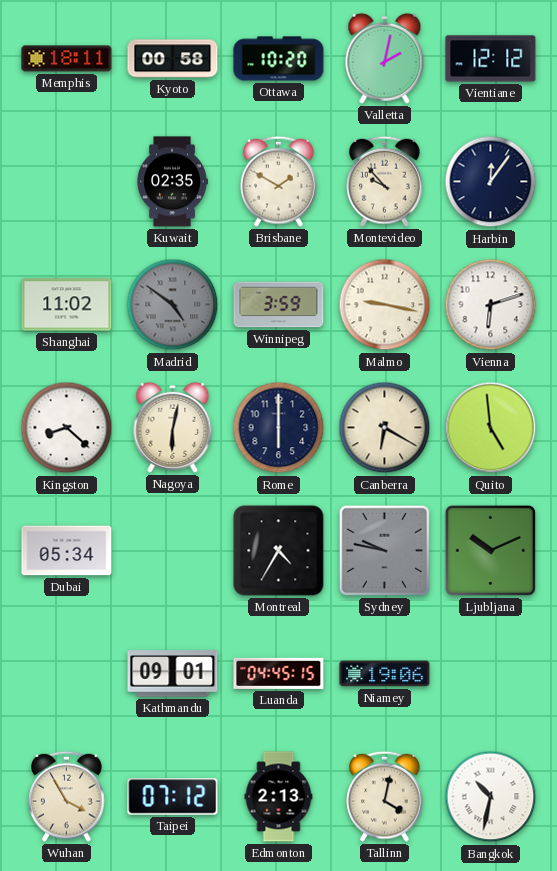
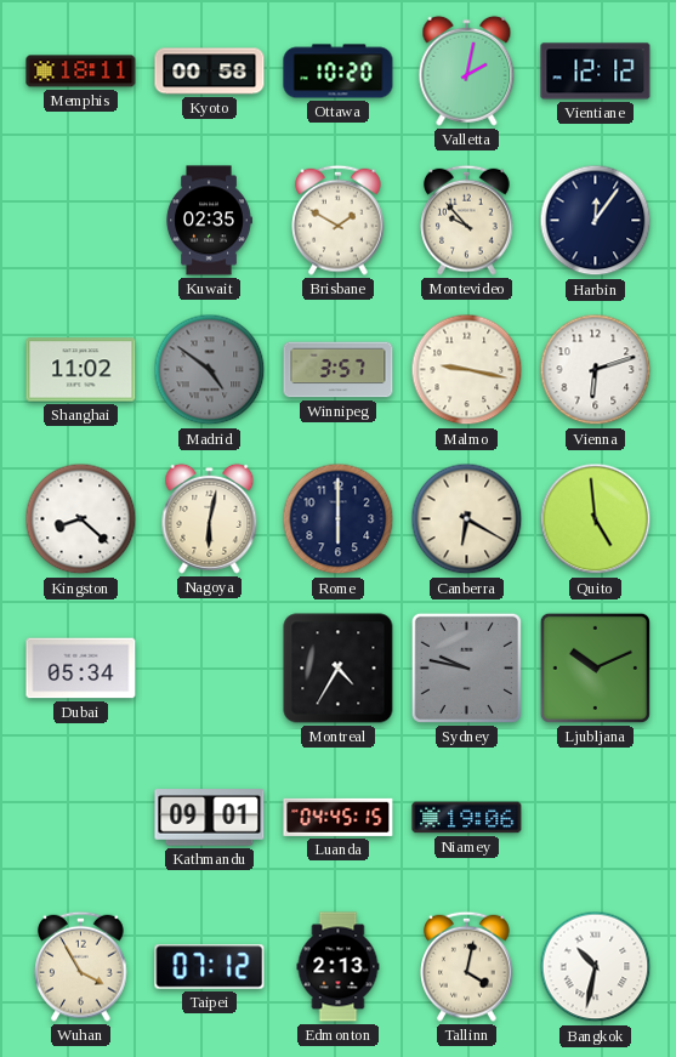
Winnipeg: 3:59 -> 3:57 (339, 370)
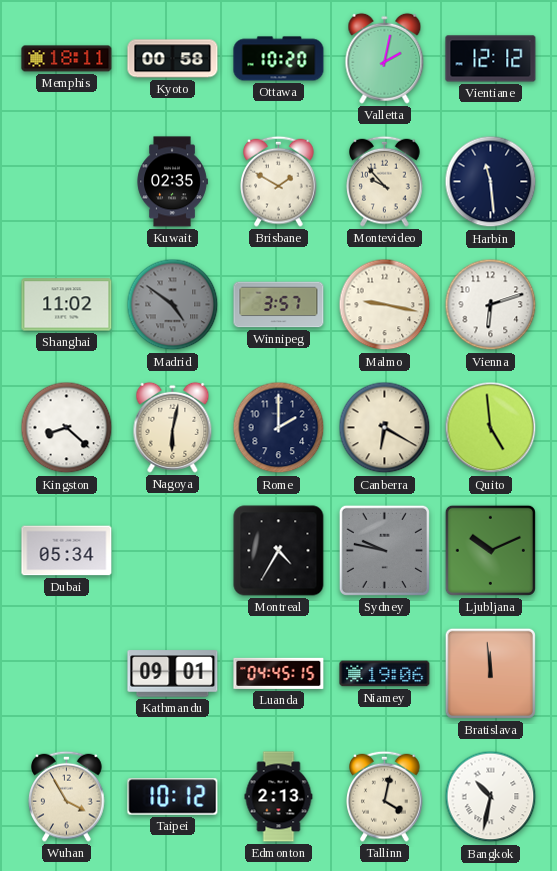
Harbin: 12:06 -> 11:29 (491, 182)
Rome: 6:00 -> 2:00 (279, 428)
Bratislava: none -> 11:59 (490, 673)
Taipei: 07:12 -> 10:12 (173, 797)
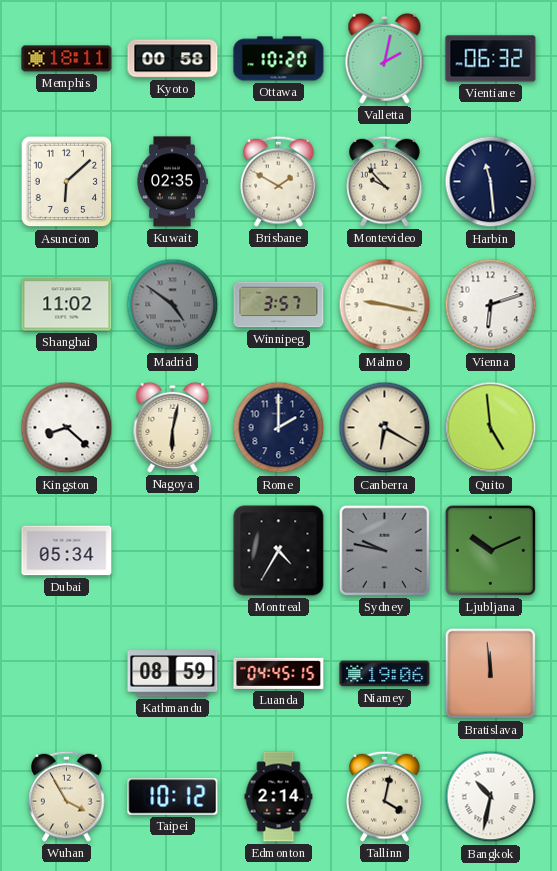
Vientiane: 12:12 -> 06:32 (491, 59)
Asuncion: none -> 6:08 (67, 182)
Kathmandu: 09:01 -> 08:59 (173, 674)
Edmonton: 2:13 -> 2:14 (279, 797)
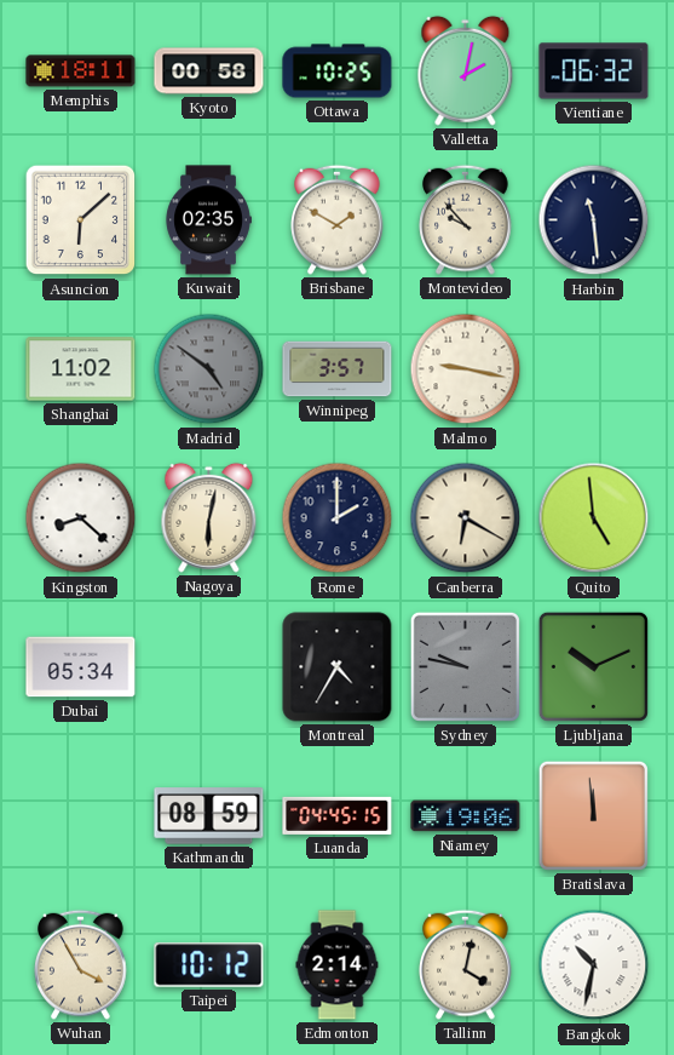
Ottawa: 10:20 -> 10:25 (338, 71)
Vienna: 6:12 -> none (491, 305)
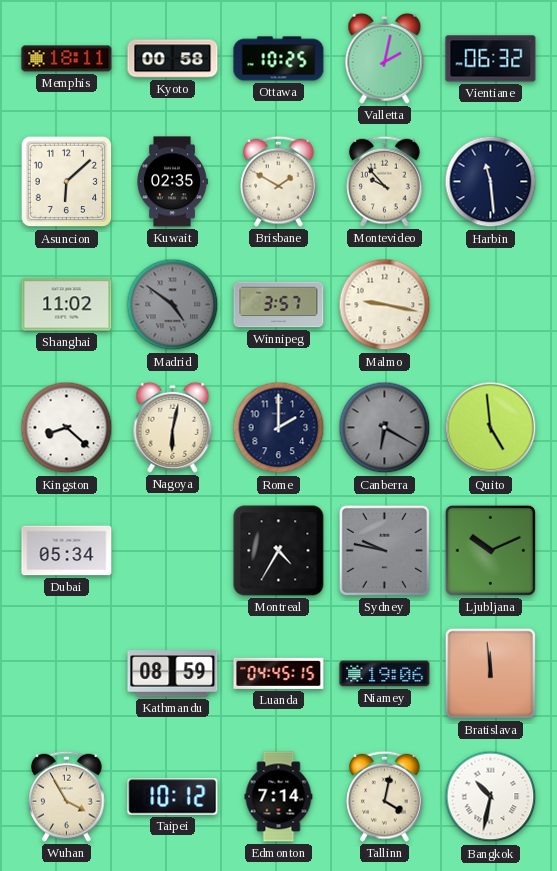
Canberra dial: cream -> grey (385, 428)
Edmonton: 2:14 -> 7:14 (279, 797)
